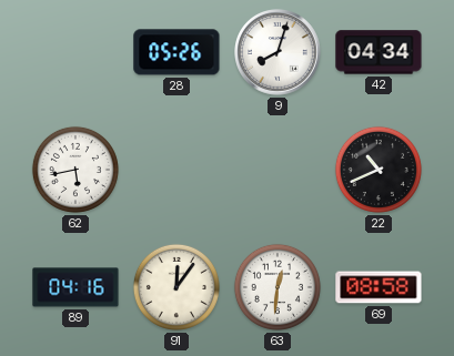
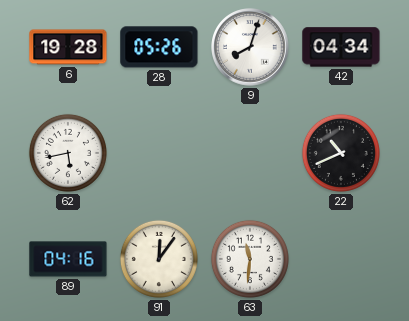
6: none -> 19:28 (68, 47)
63: 12:31 -> 11:31 (250, 259)
69: 08:58 -> none (379, 287)
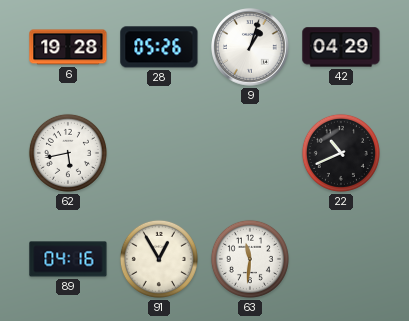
9: 8:03 -> 1:03 (250, 47)
42: 04:34 -> 04:29 (341, 47)
91: 12:06 -> 12:55 (159, 259)
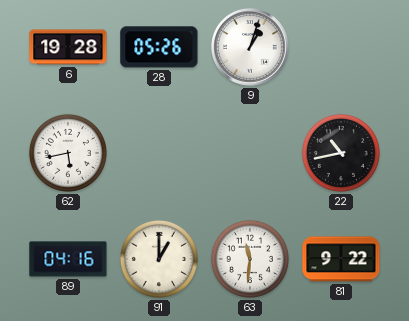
42: 04:29 -> none (341, 47)
22: 10:41 -> 10:43 (341, 153)
91: 12:55 -> 1:00 (159, 259)
81: none -> 9:22 (341, 259)
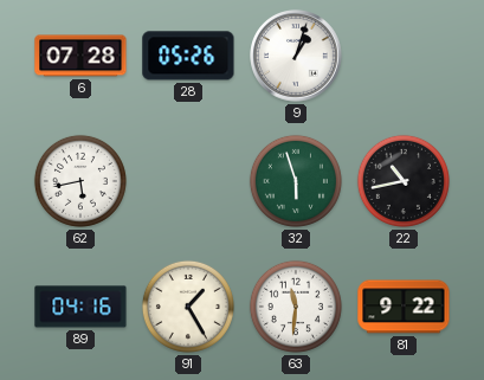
6: 19:28 -> 07:28 (80, 56)
32: none -> 5:57 (296, 181)
91: 1:00 -> 1:25 (188, 307)
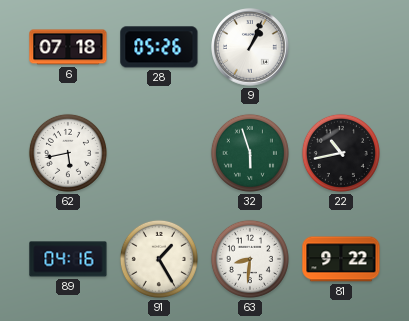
6: 07:28 -> 07:18 (68, 47)
9: 1:03 -> 1:04 (250, 47)
63: 11:31 -> 8:31 (250, 259)
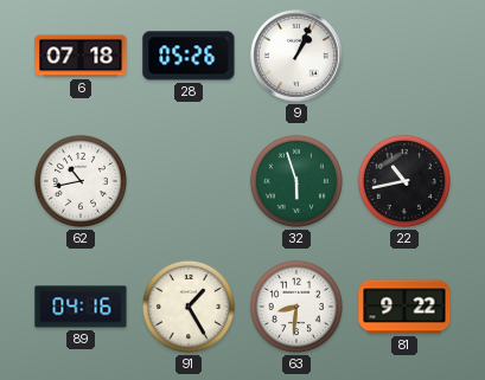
62: 5:43 -> 10:43 (81, 181)
